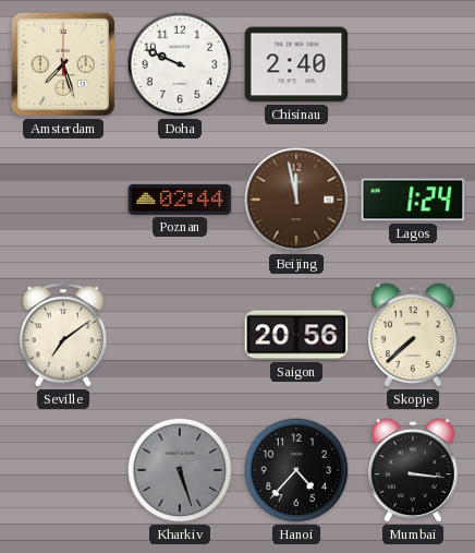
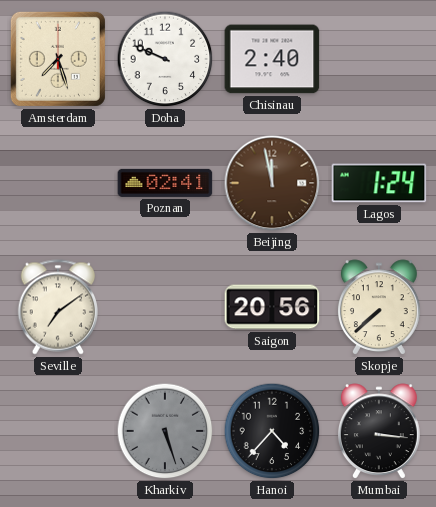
Poznan: 02:44 -> 02:41 (165, 183)
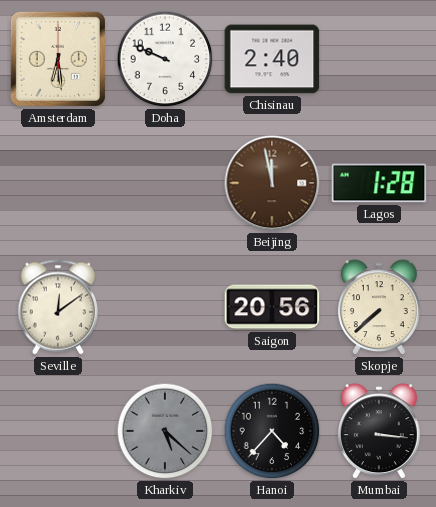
Amsterdam: 7:27 -> 6:29 (58, 59)
Poznan: 02:41 -> none (165, 183)
Lagos: 1:24 -> 1:28 (379, 183)
Seville: 7:09 -> 12:09 (57, 307)
Kharkiv: 5:27 -> 5:22 (165, 431)
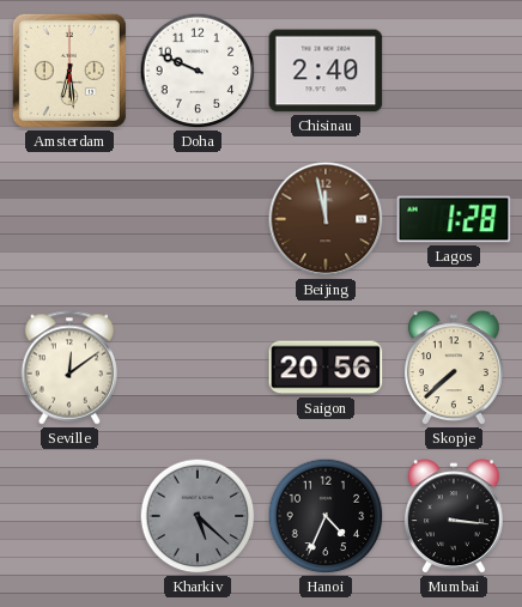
Hanoi: 4:37 -> 4:34 (326, 516)
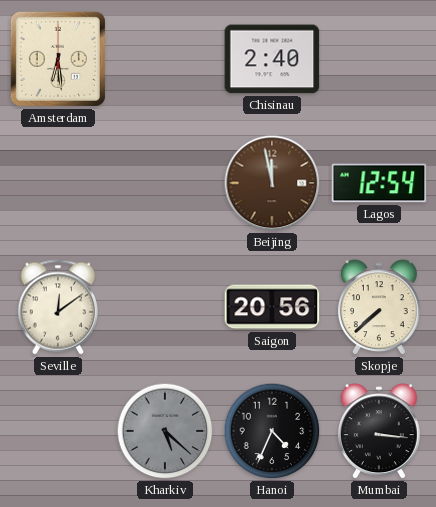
Doha: 9:49 -> none (198, 71)
Lagos: 1:28 -> 12:54 (379, 183)
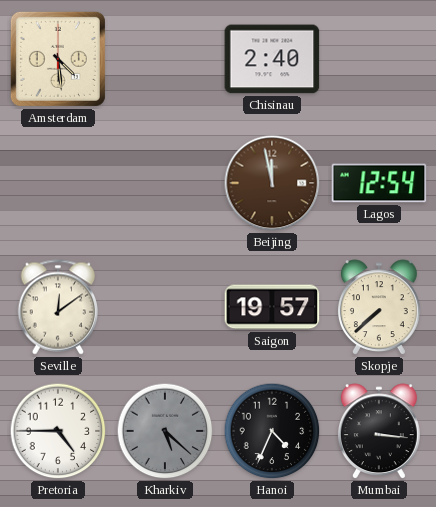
Amsterdam: 6:29 -> 4:29 (58, 59)
Saigon: 20:56 -> 19:57 (272, 307)
Pretoria: none -> 4:45 (58, 431)
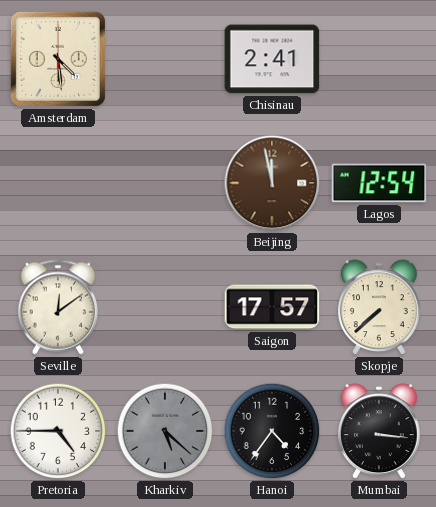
Chisinau: 2:40 -> 2:41 (272, 59)
Saigon: 19:57 -> 17:57 (272, 307)
Hanoi: 4:34 -> 4:36 (272, 431)
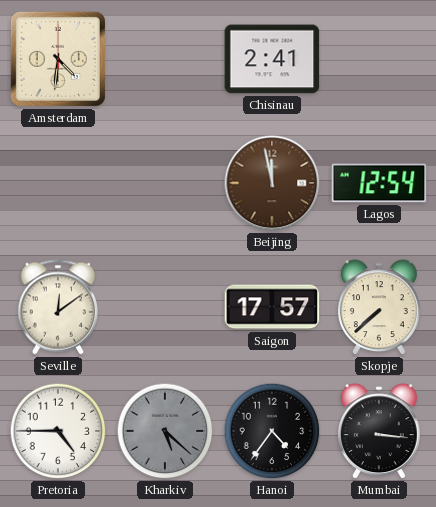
Amsterdam: 4:29 -> 4:31 (58, 59)
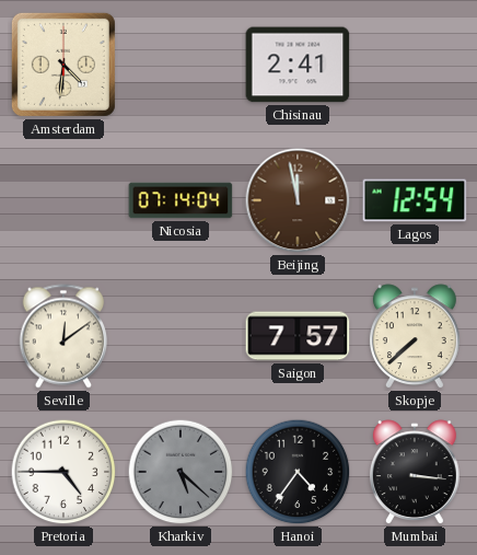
Nicosia: none -> 07:14 (181, 200)
Saigon: 17:57 -> 7:57 (298, 336)
